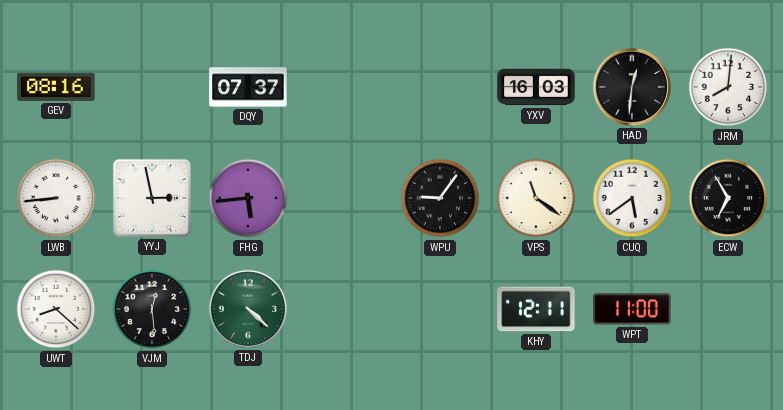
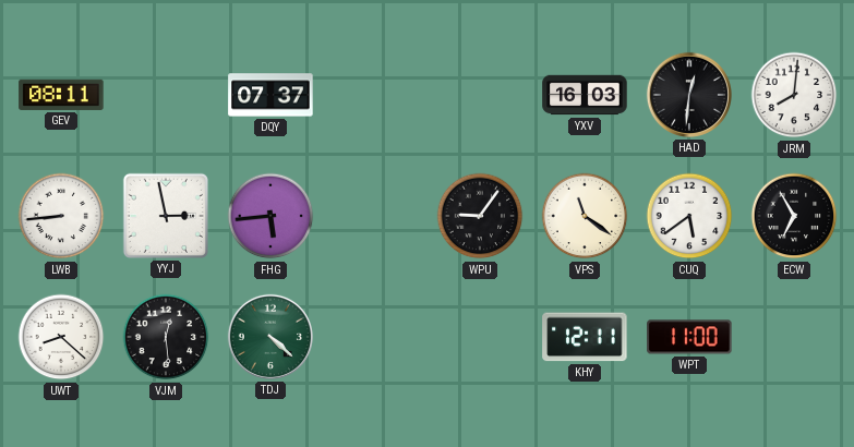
GEV: 08:16 -> 08:11 (61, 95)
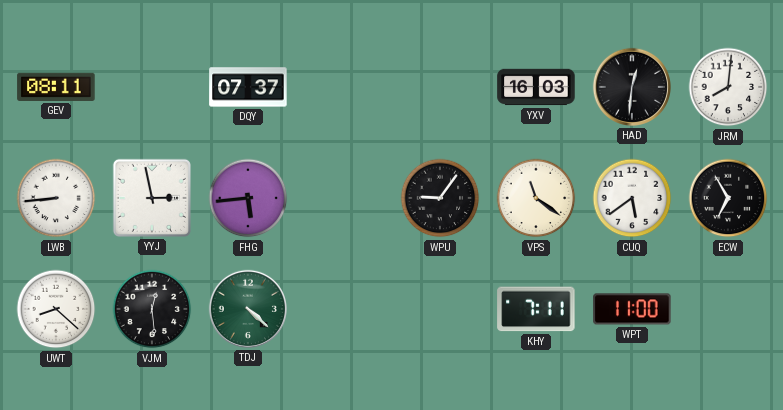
KHY: 12:11 -> 7:11 (536, 309)
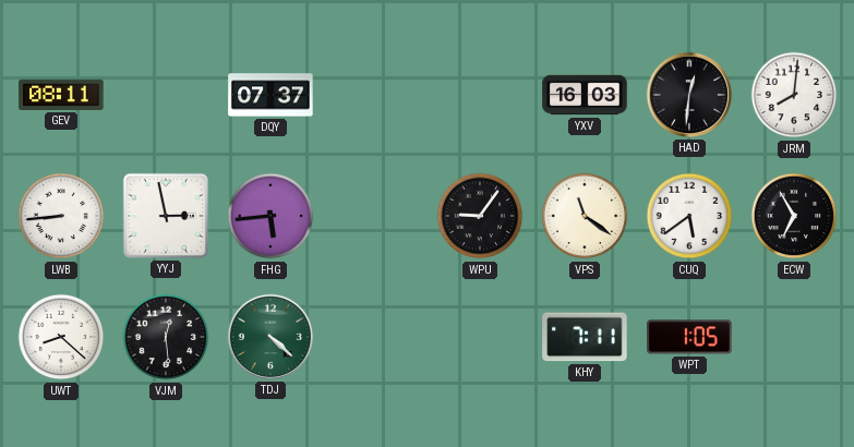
WPT: 11:00 -> 1:05 (689, 337)
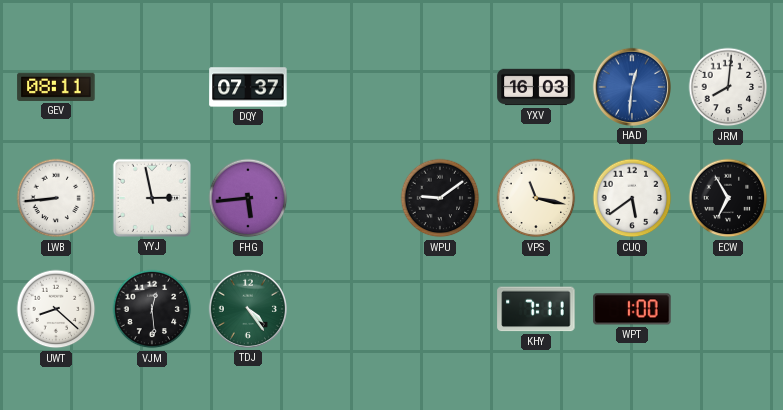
HAD dial: black -> blue (632, 87)
WPU: 9:06 -> 9:09 (440, 198)
VPS: 11:21 -> 11:17 (536, 198)
TDJ: 4:22 -> 4:24 (248, 309)
WPT: 1:05 -> 1:00 (632, 309)
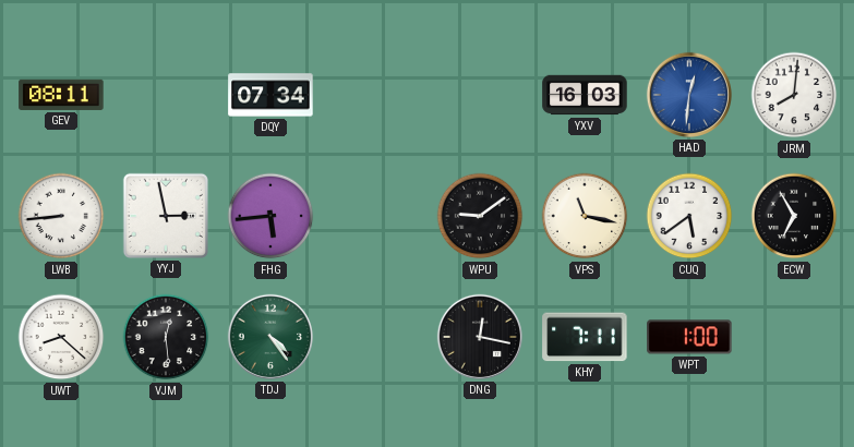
DQY: 07:37 -> 07:34 (270, 95)
DNG: none -> 12:17 (480, 337)
